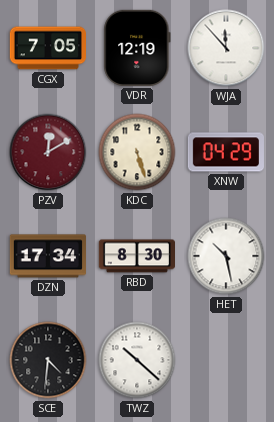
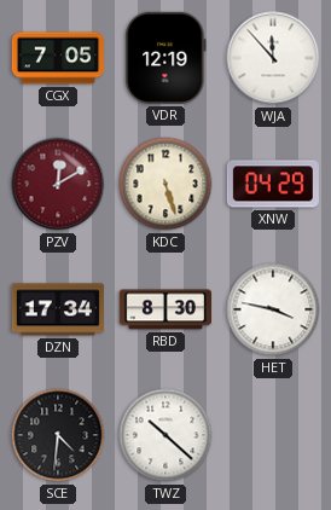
HET: 10:28 -> 3:47 (273, 309)
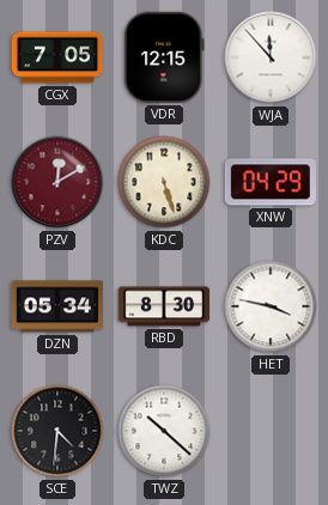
VDR: 12:19 -> 12:15 (164, 57)
DZN: 17:34 -> 05:34 (57, 306)
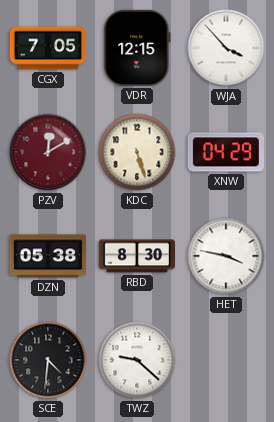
WJA: 11:53 -> 3:53 (226, 48)
DZN: 05:34 -> 05:38 (48, 256)
TWZ: 10:22 -> 9:22 (137, 360)
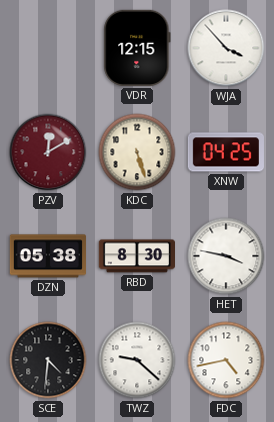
CGX: 7:05 -> none (47, 48)
XNW: 04:29 -> 04:25 (226, 152)
FDC: none -> 4:43 (226, 360)
